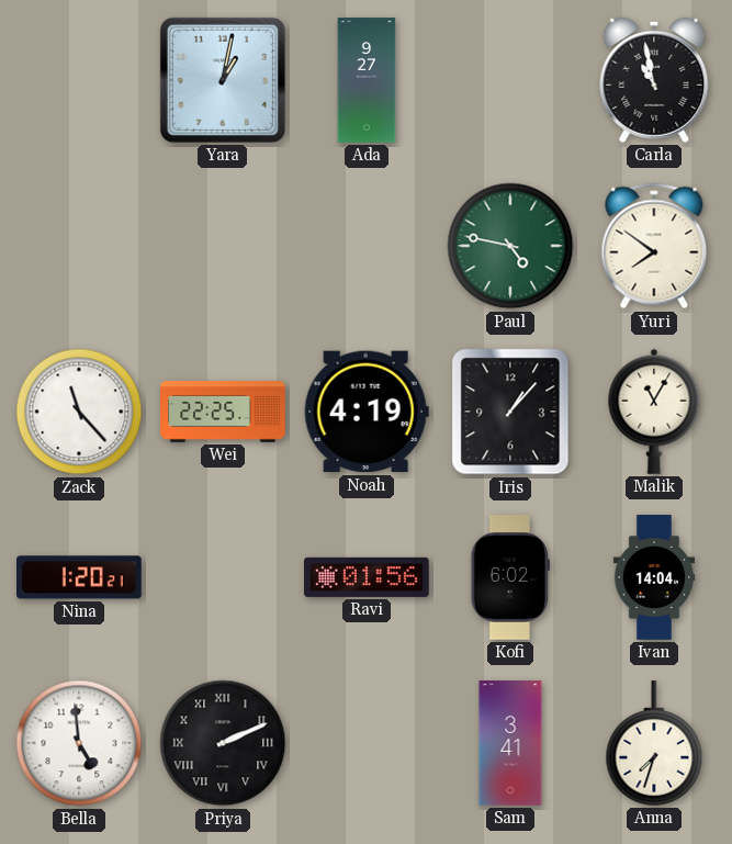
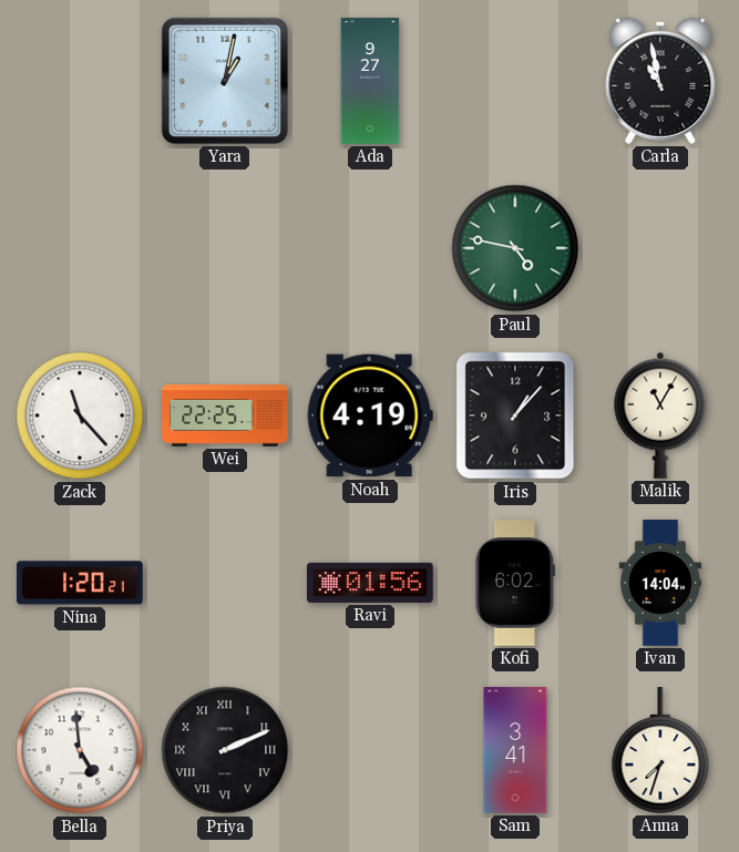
Yuri: 7:51 -> none (654, 246)
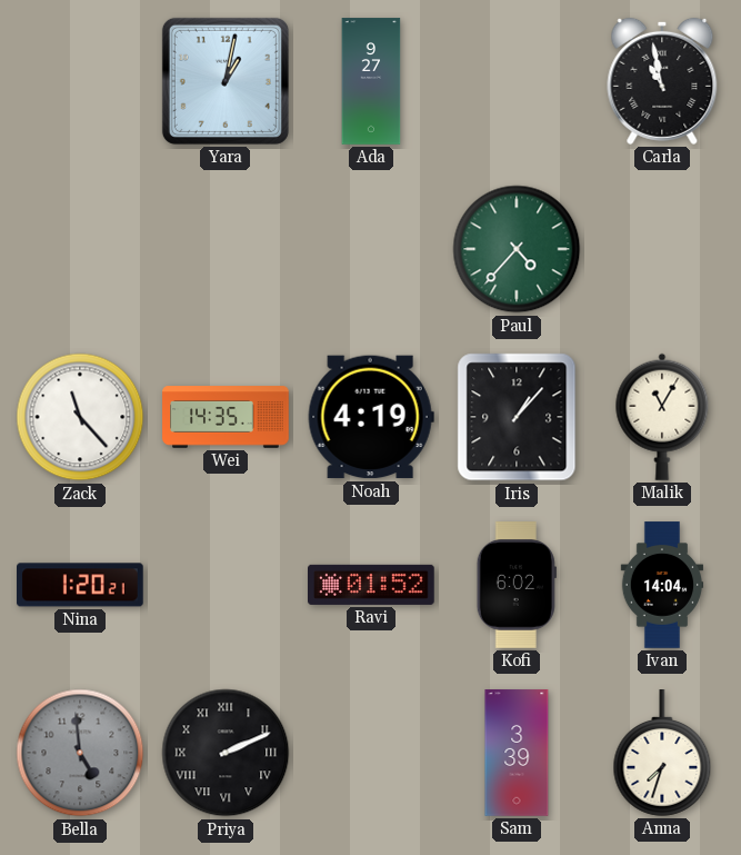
Paul: 4:47 -> 4:37 (517, 249)
Wei: 22:25 -> 14:35 (226, 417)
Ravi: 01:56 -> 01:52 (372, 585)
Bella dial: white -> grey (80, 753)
Sam: 3:41 -> 3:39 (517, 753)
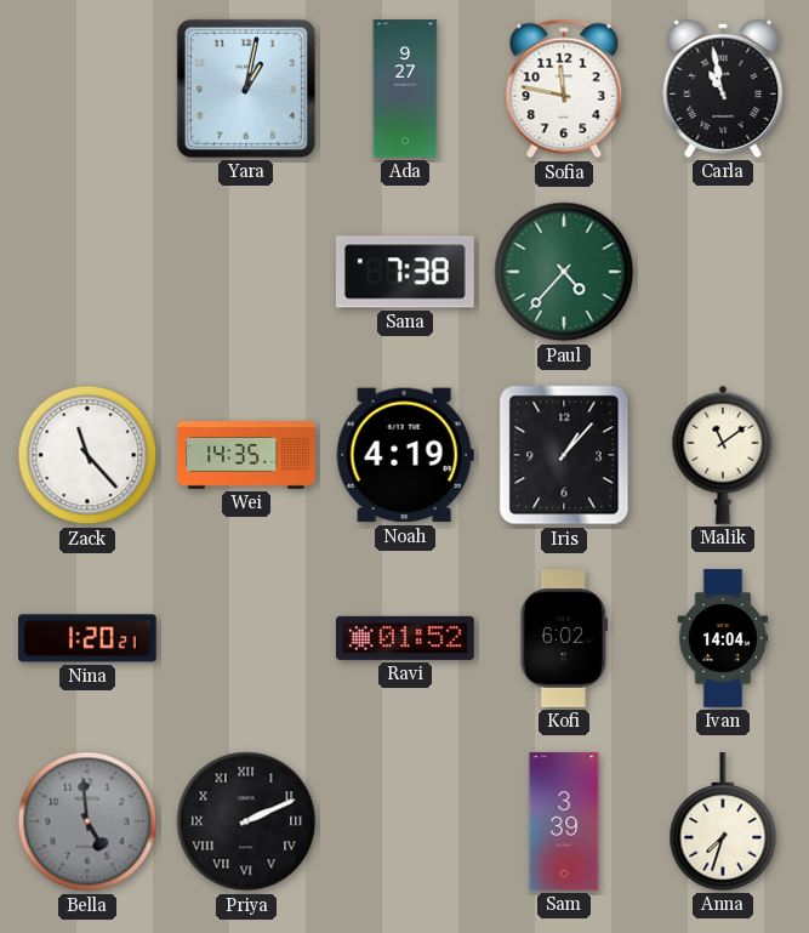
Sofia: none -> 11:47 (564, 89)
Sana: none -> 7:38 (405, 272)
Malik: 11:05 -> 11:09 (723, 455)
